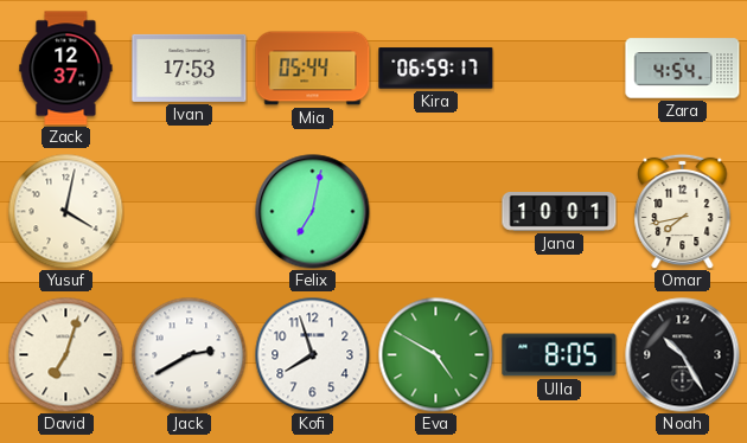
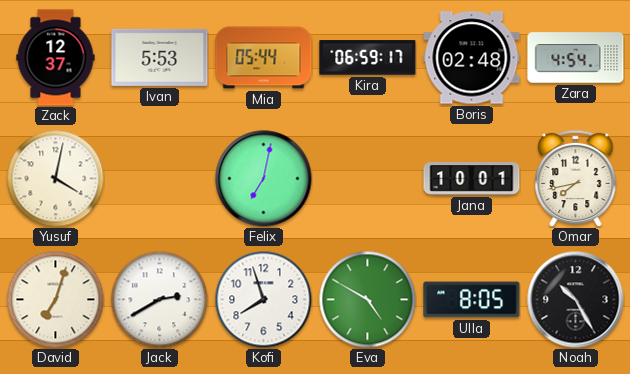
Ivan: 17:53 -> 5:53 (160, 57)
Boris: none -> 02:48 (472, 58)
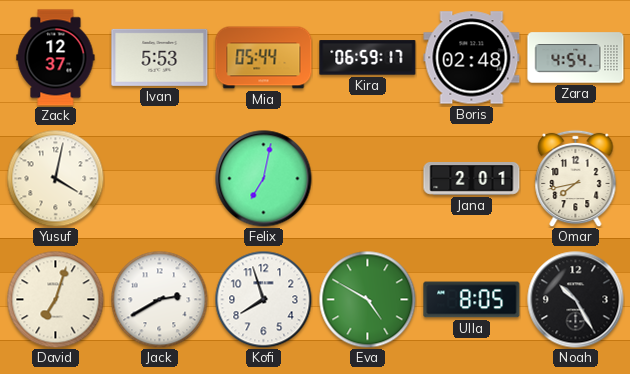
Jana: 10:01 -> 2:01 (472, 179)
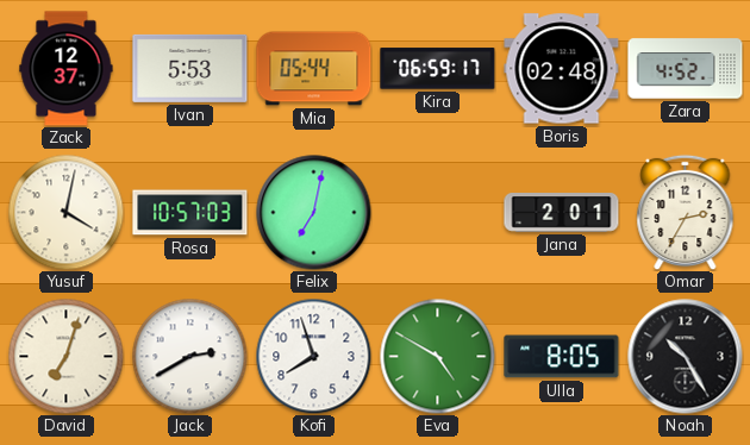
Zara: 4:54 -> 4:52 (686, 69)
Rosa: none -> 10:57 (190, 213)
Omar: 7:43 -> 2:35 (686, 212)
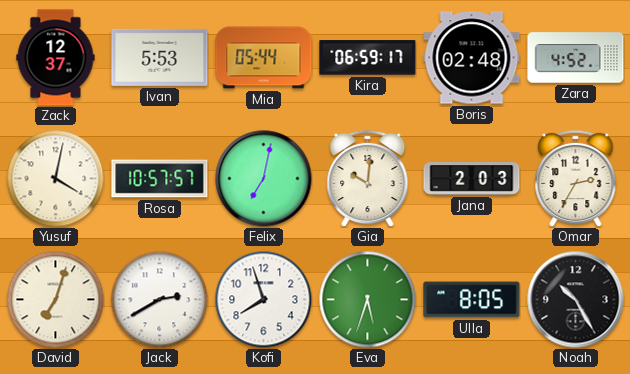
Rosa: 10:57:03 -> 10:57:57 (160, 179)
Gia: none -> 10:01 (368, 178)
Jana: 2:01 -> 2:03 (472, 179)
Eva: 4:50 -> 5:33 (367, 299)
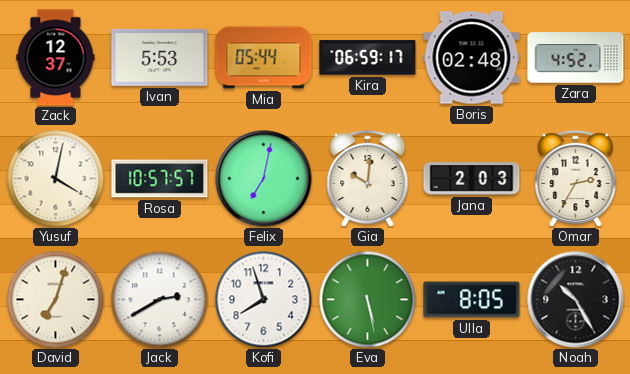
Eva: 5:33 -> 5:28 (367, 299)
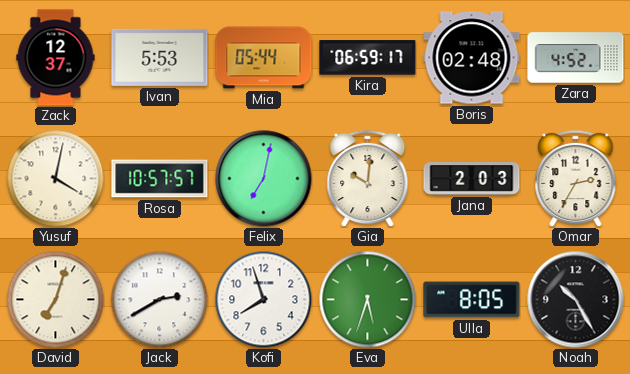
Eva: 5:28 -> 5:33 (367, 299)
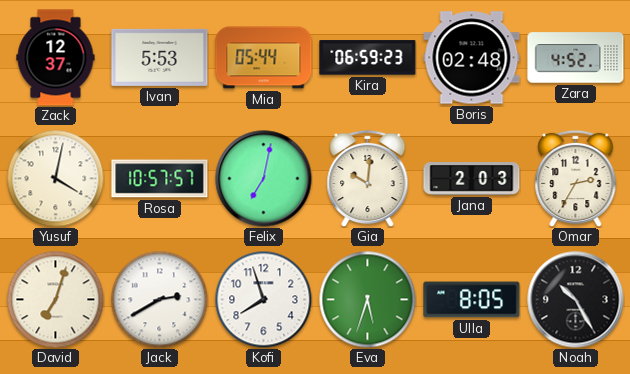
Kira: 06:59:17 -> 06:59:23 (368, 58)
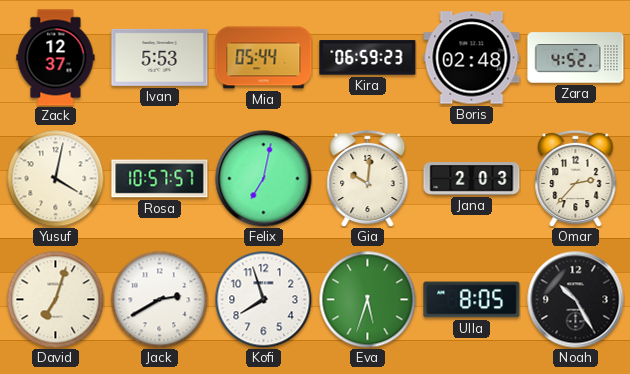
Omar: 2:35 -> 2:37 (576, 178)
